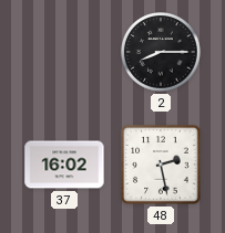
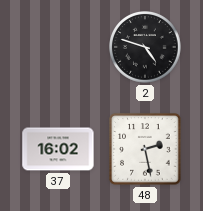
2: 8:15 -> 4:48 (146, 48)
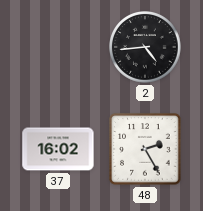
2: 4:48 -> 4:44 (146, 48)
48: 2:28 -> 2:25 (145, 149)
